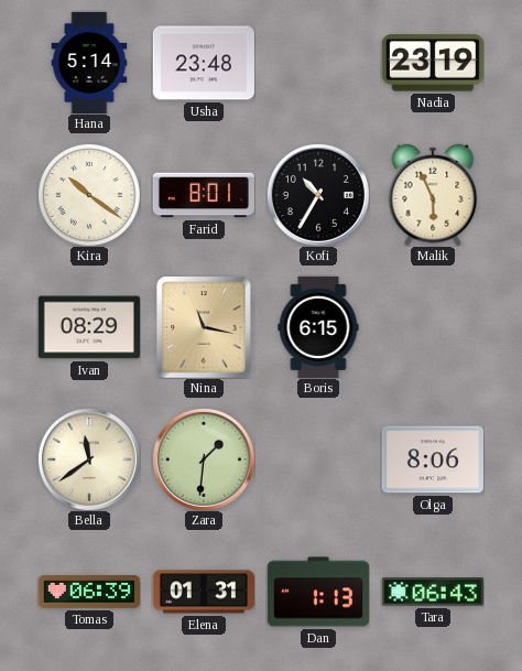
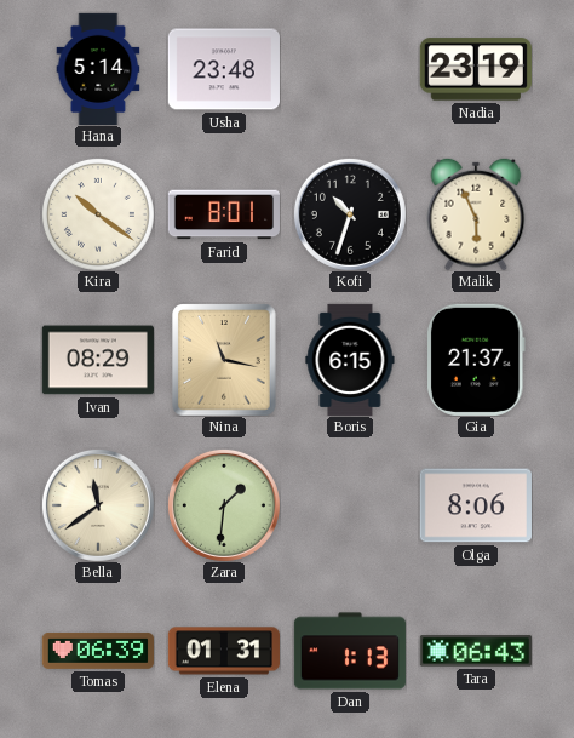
Kofi: 10:35 -> 10:33 (350, 214)
Gia: none -> 21:37 (476, 360)
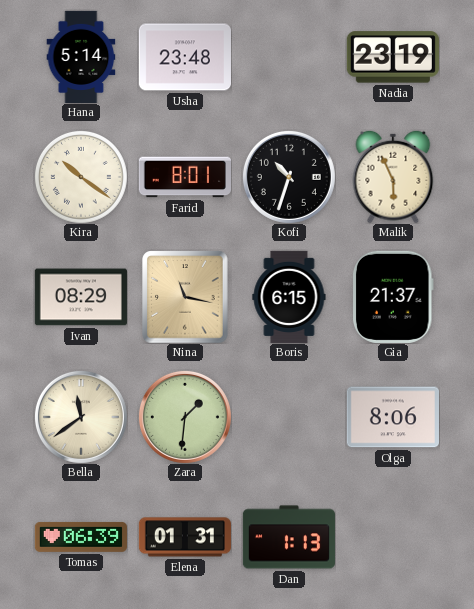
Tara: 06:43 -> none (476, 651)
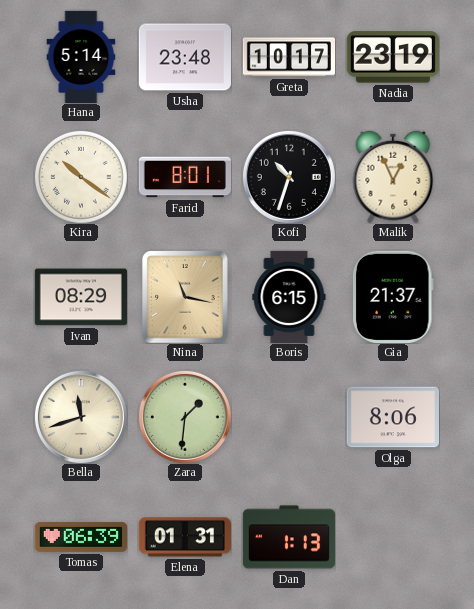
Greta: none -> 10:17 (288, 57)
Malik: 5:56 -> 12:56 (393, 177)
Bella: 11:39 -> 11:42 (81, 417)
